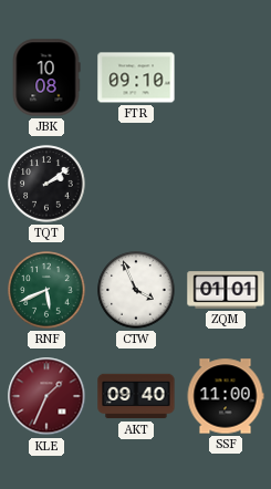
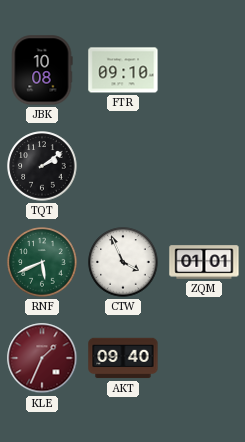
SSF: 11:00 -> none (226, 396)
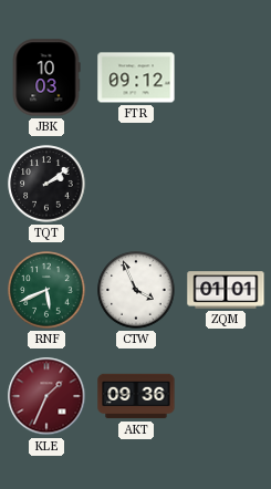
JBK: 10:08 -> 10:03 (46, 77)
FTR: 09:10 -> 09:12 (136, 77)
AKT: 09:40 -> 09:36 (136, 396)
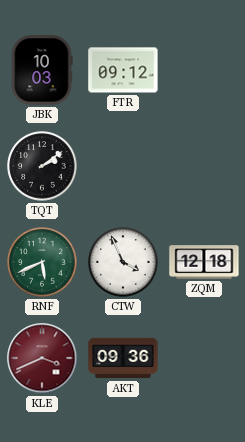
ZQM: 01:01 -> 12:18 (204, 262)
KLE: 1:34 -> 3:41 (42, 358)
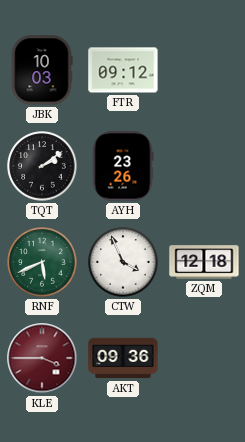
AYH: none -> 23:26 (123, 166)
KLE: 3:41 -> 3:45 (42, 358)
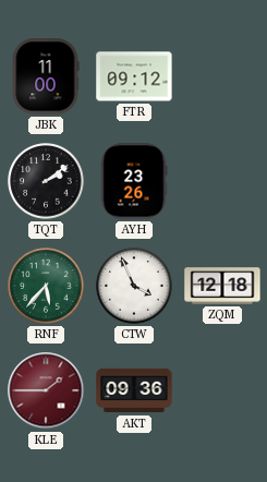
JBK: 10:03 -> 11:00 (46, 76)
RNF: 5:41 -> 5:37 (46, 286)
KLE: 3:45 -> 1:45 (46, 390)
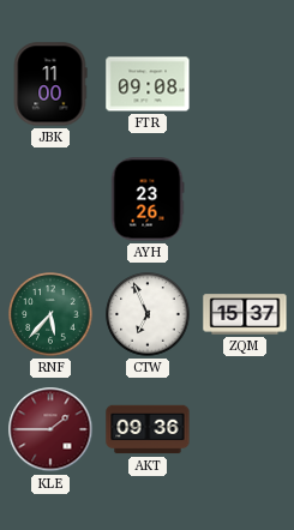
FTR: 09:12 -> 09:08 (148, 84)
TQT: 2:09 -> none (46, 181)
CTW: 3:56 -> 6:56 (148, 314)
ZQM: 12:18 -> 15:37 (245, 314)
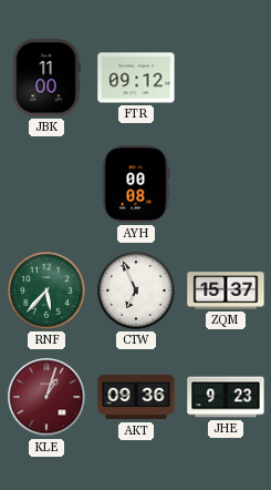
FTR: 09:08 -> 09:12 (136, 78)
AYH: 23:26 -> 00:08 (136, 184)
KLE: 1:45 -> 1:03 (46, 397)
JHE: none -> 9:23 (226, 397)
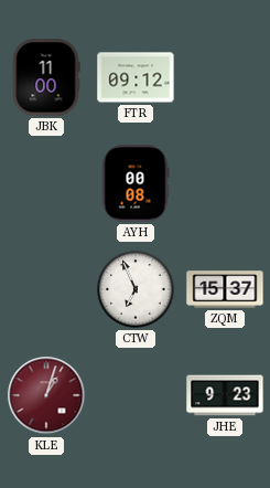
RNF: 5:37 -> none (46, 290)
AKT: 09:36 -> none (136, 397)
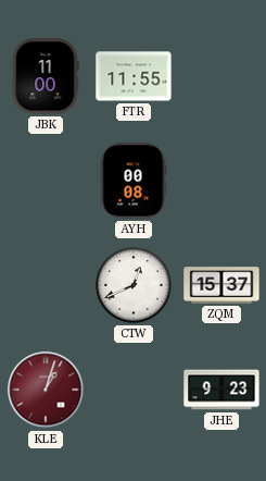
FTR: 09:12 -> 11:55 (134, 76)
CTW: 6:56 -> 12:41 (134, 285)
